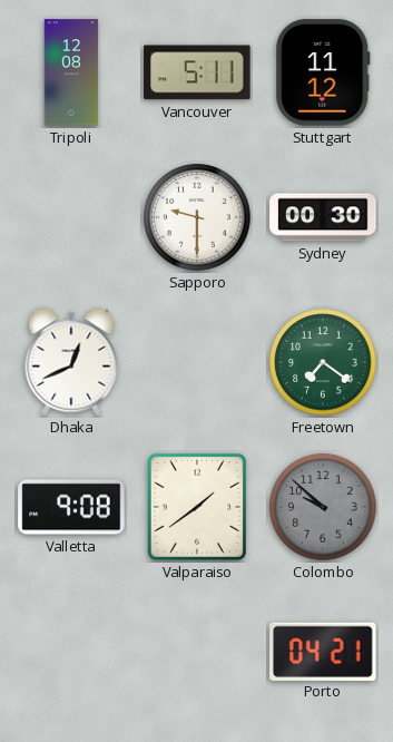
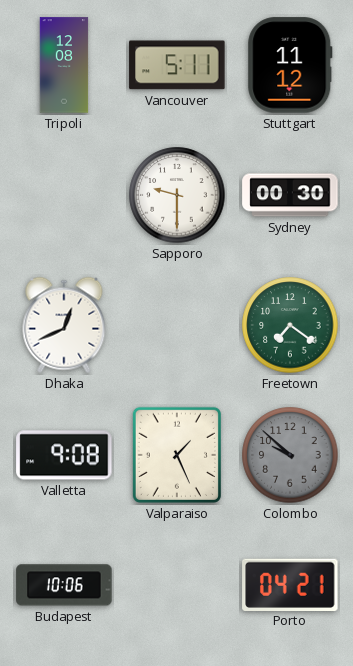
Valparaiso: 1:39 -> 1:26 (177, 455)
Budapest: none -> 10:06 (64, 585)
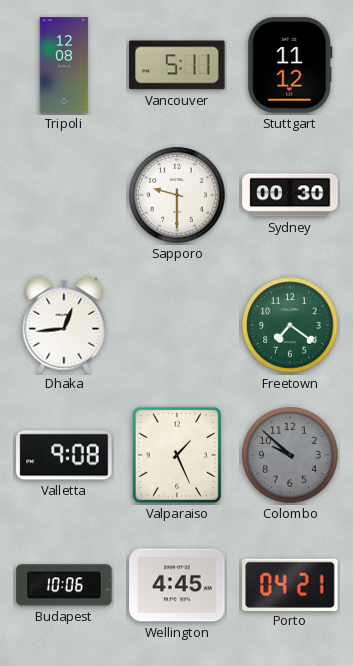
Dhaka: 12:41 -> 12:44 (64, 325)
Wellington: none -> 4:45 (177, 585)
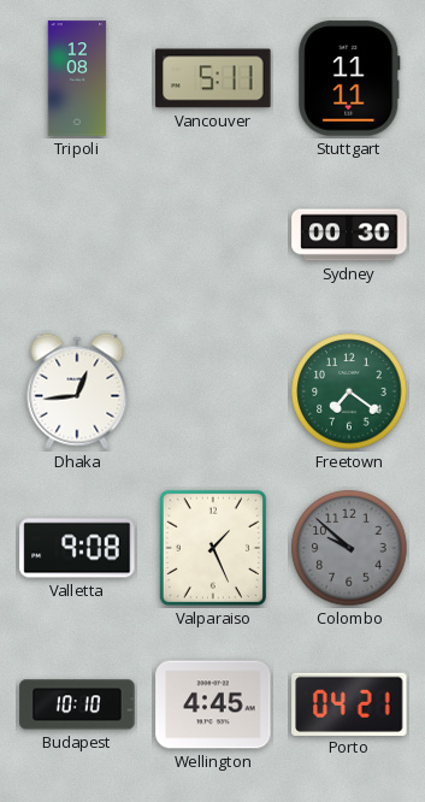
Stuttgart: 11:12 -> 11:11 (349, 78)
Sapporo: 9:30 -> none (177, 195)
Budapest: 10:06 -> 10:10 (77, 704)
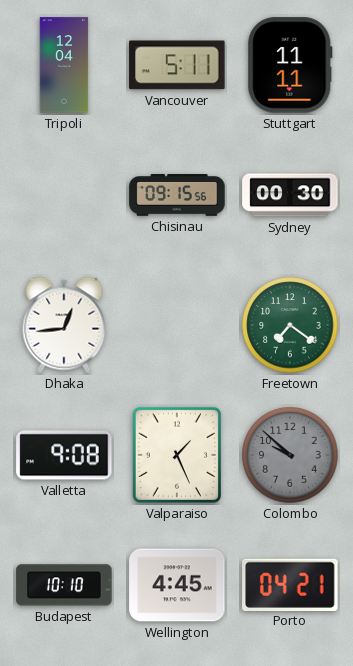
Tripoli: 12:08 -> 12:04 (64, 65)
Chisinau: none -> 09:15 (177, 195)
